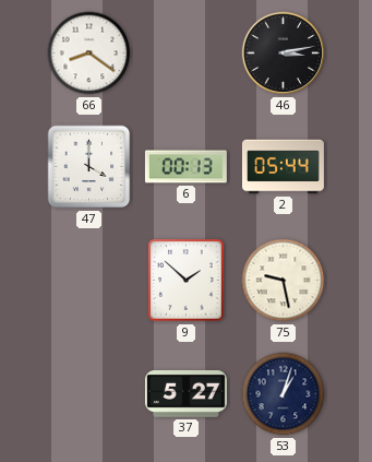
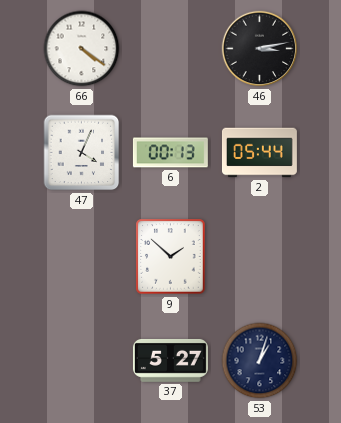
66: 8:21 -> 4:21 (82, 49)
47: 4:00 -> 4:04 (82, 153)
75: 9:28 -> none (284, 281)
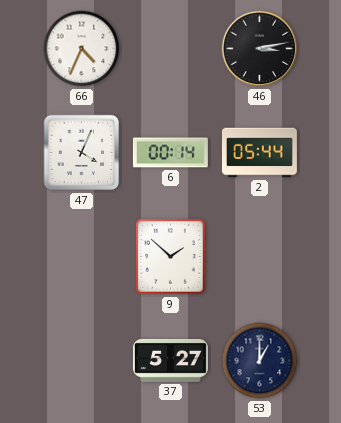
66: 4:21 -> 4:34 (82, 49)
6: 00:13 -> 00:14 (170, 153)
53: 1:03 -> 1:00 (260, 361)
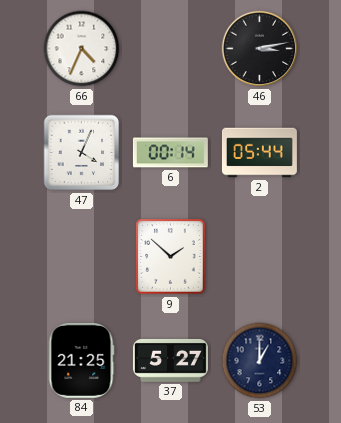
84: none -> 21:25 (81, 360)
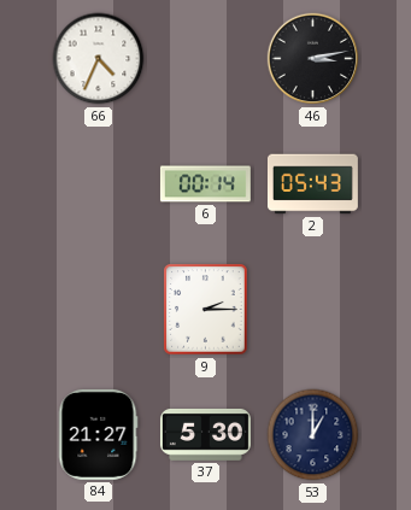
47: 4:04 -> none (82, 153)
2: 05:44 -> 05:43 (312, 184)
9: 1:52 -> 2:15 (206, 310)
84: 21:25 -> 21:27 (98, 434)
37: 5:27 -> 5:30 (205, 434)
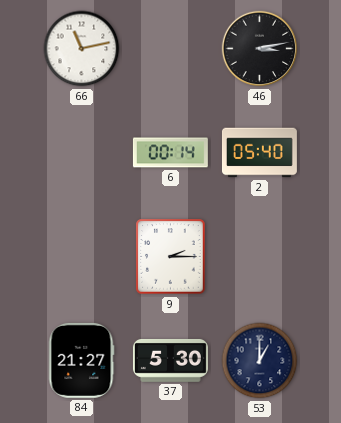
66: 4:34 -> 11:13 (82, 49)
2: 05:43 -> 05:40 (259, 153)
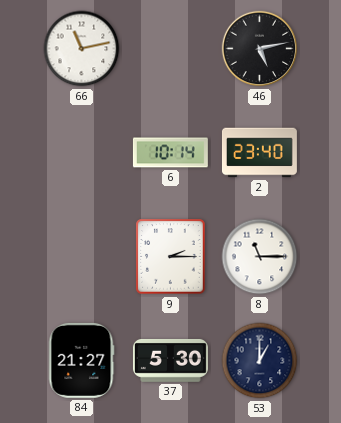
46: 3:13 -> 5:13 (260, 49)
6: 00:14 -> 10:14 (170, 153)
2: 05:40 -> 23:40 (259, 153)
8: none -> 11:15 (260, 257)
